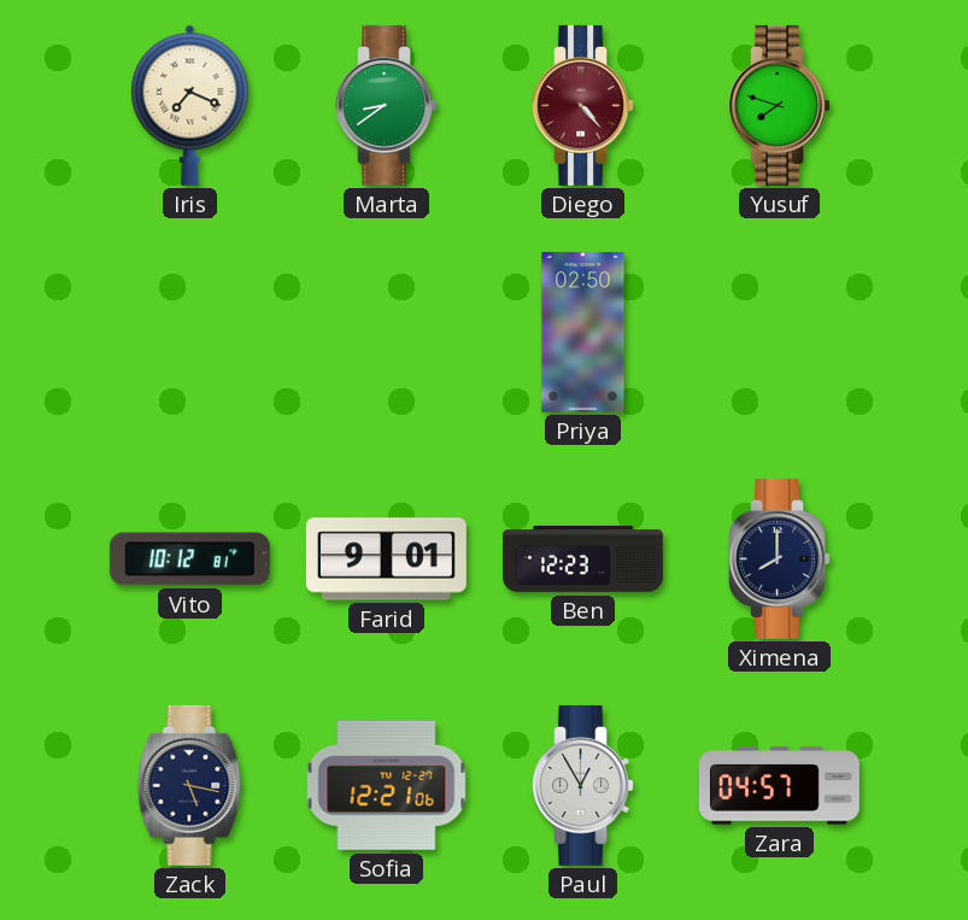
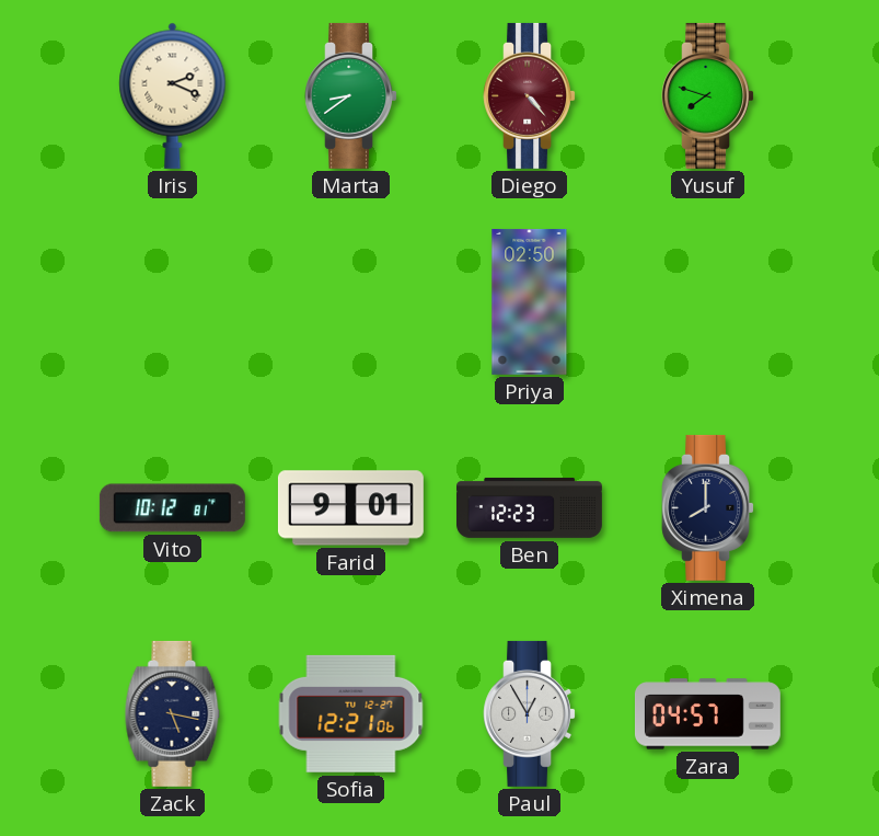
Iris: 7:19 -> 2:19 (173, 95)
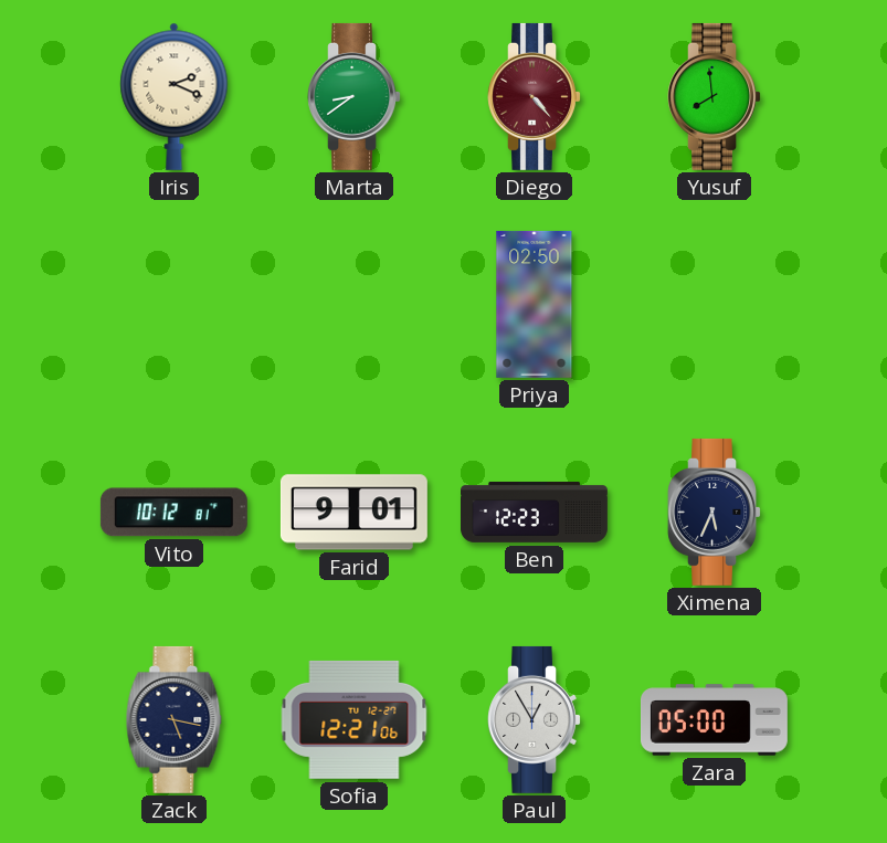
Yusuf: 7:48 -> 7:59 (714, 96)
Ximena: 8:00 -> 5:34 (714, 512)
Zara: 04:57 -> 05:00 (714, 720)
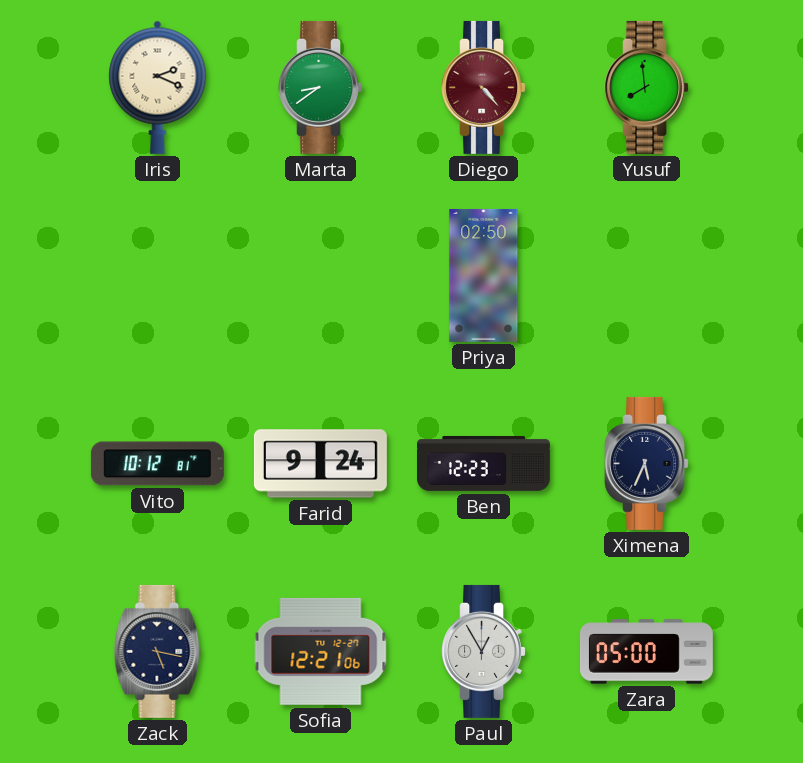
Farid: 9:01 -> 9:24 (320, 464)
